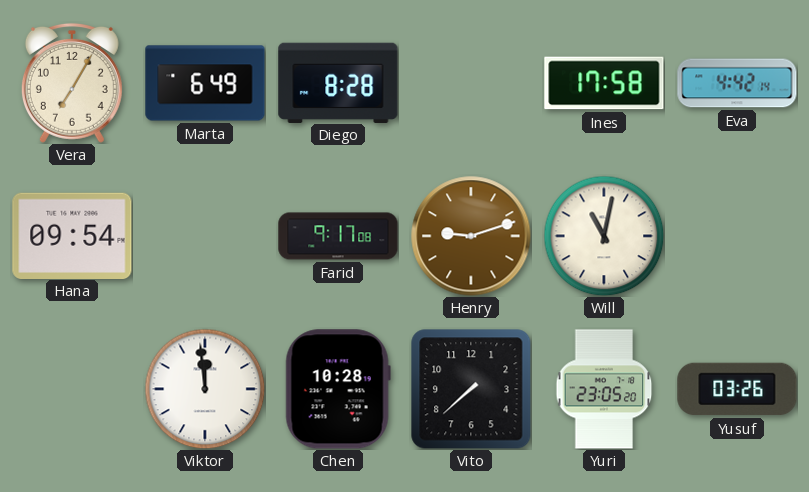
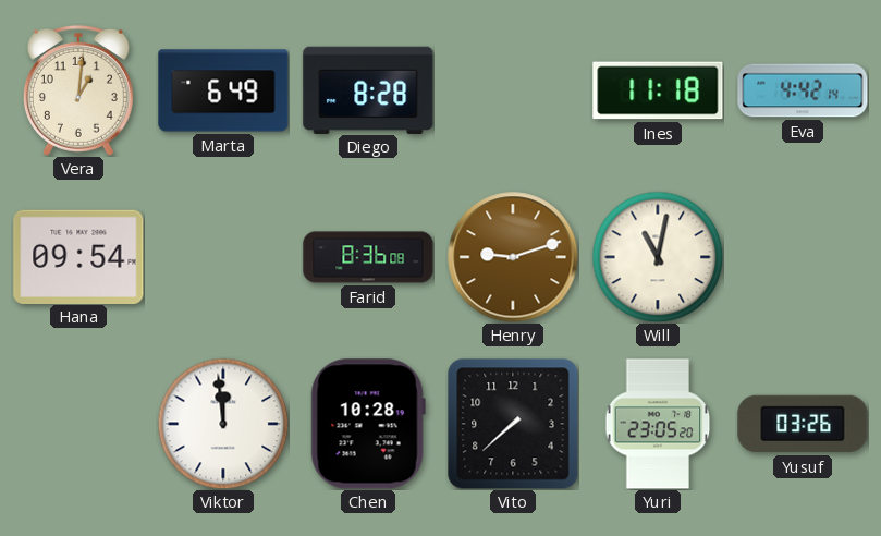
Vera: 7:05 -> 1:01 (78, 90)
Ines: 17:58 -> 11:18 (658, 90)
Farid: 9:17 -> 8:36 (368, 257)
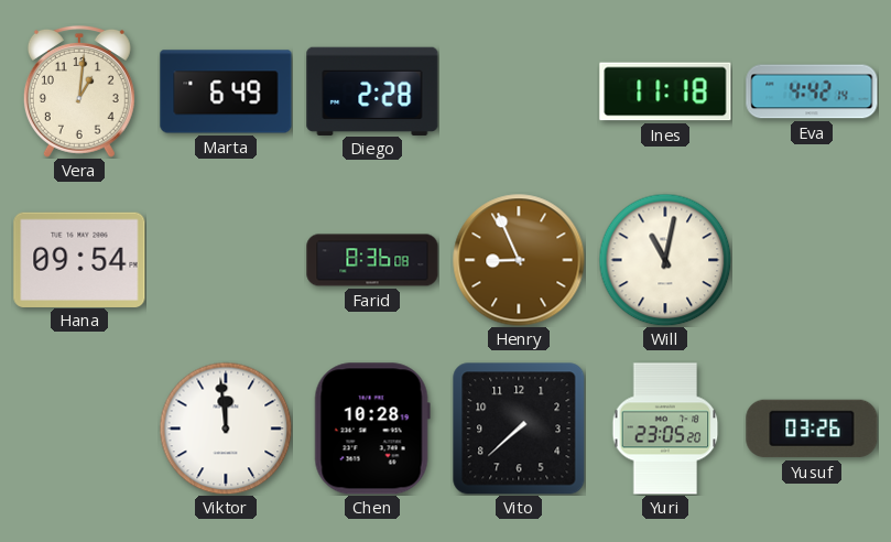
Diego: 8:28 -> 2:28 (372, 90)
Henry: 9:12 -> 8:56 (519, 260)
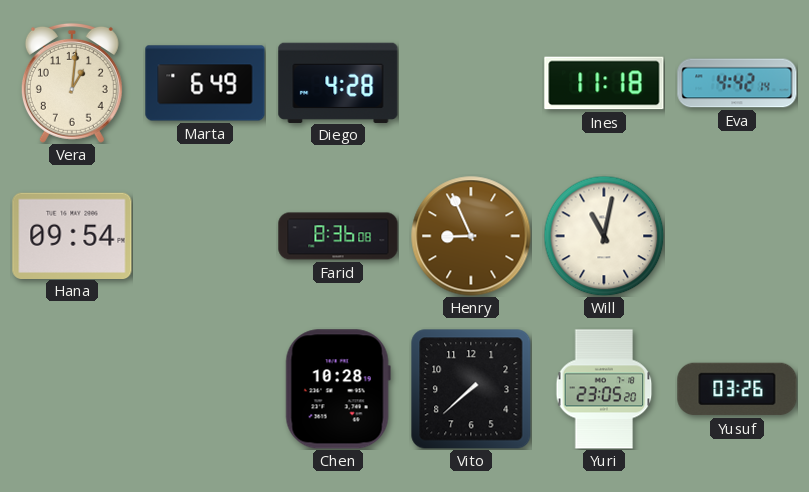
Diego: 2:28 -> 4:28 (338, 82)
Viktor: 11:59 -> none (226, 429)
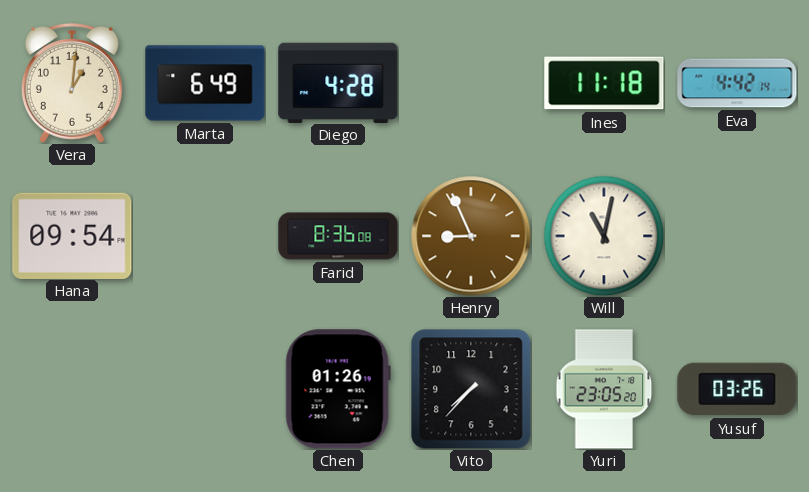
Chen: 10:28 -> 01:26 (338, 389)
Vito: 7:38 -> 7:37 (471, 389)
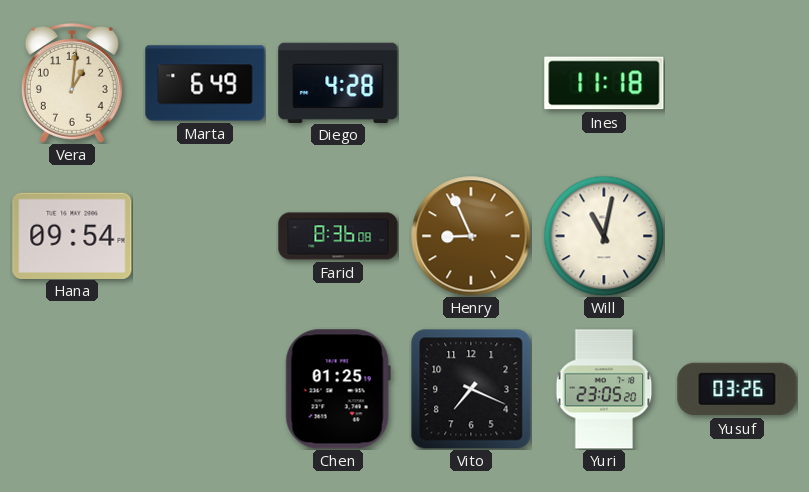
Eva: 4:42 -> none (737, 83)
Chen: 01:26 -> 01:25 (338, 389)
Vito: 7:37 -> 7:19 (471, 389)
